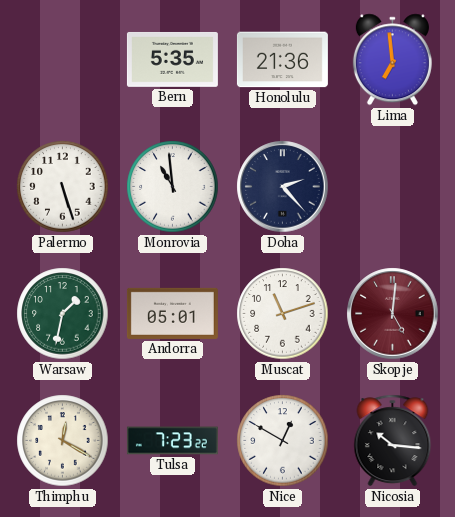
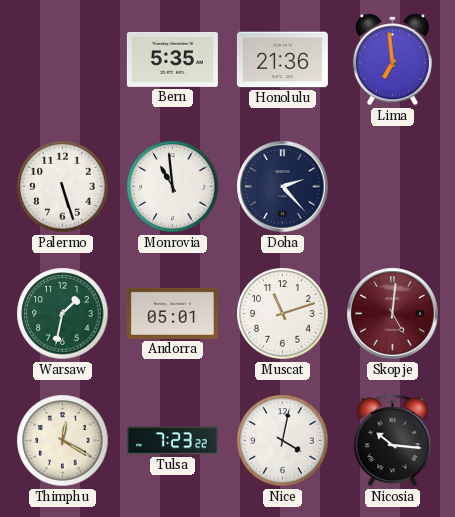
Nice: 12:50 -> 4:02 (283, 441)
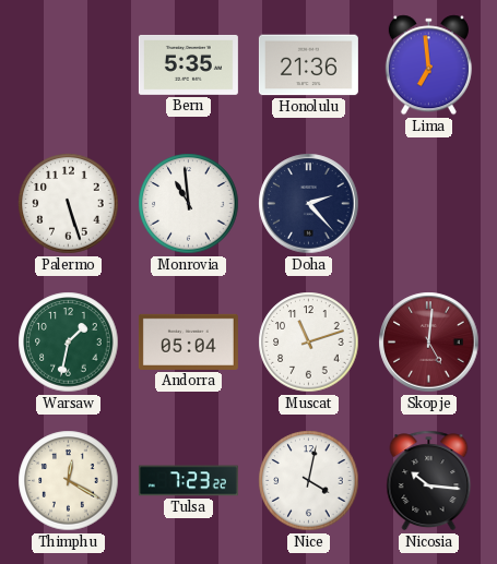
Andorra: 05:01 -> 05:04 (188, 341)
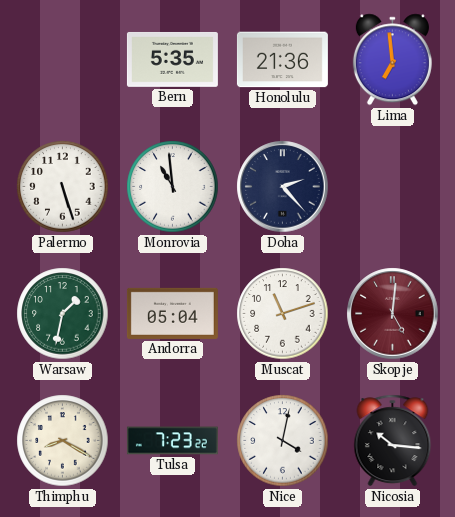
Thimphu: 12:20 -> 8:20 (63, 441)
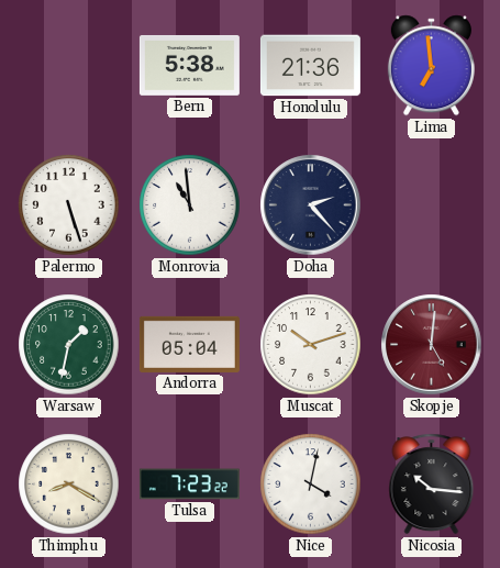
Bern: 5:35 -> 5:38 (189, 65)
Muscat: 11:12 -> 10:12 (311, 345)
